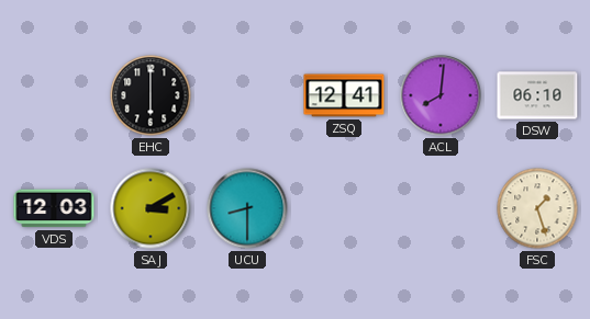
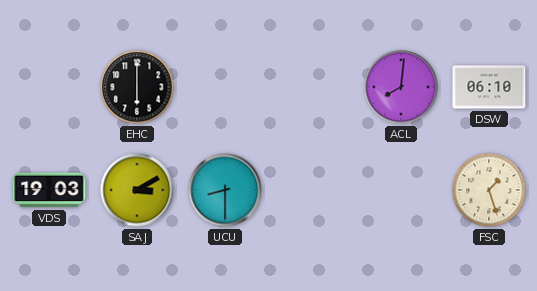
ZSQ: 12:41 -> none (344, 95)
VDS: 12:03 -> 19:03 (49, 190)
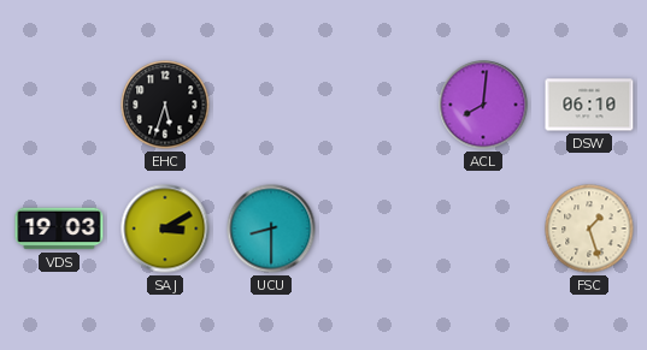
EHC: 6:00 -> 5:33 (165, 105)
